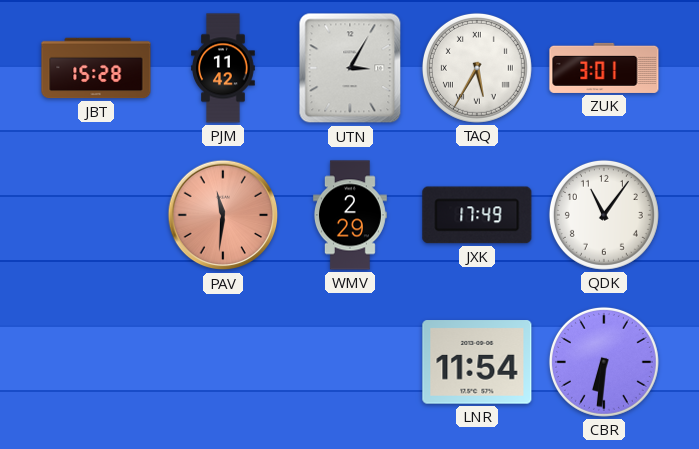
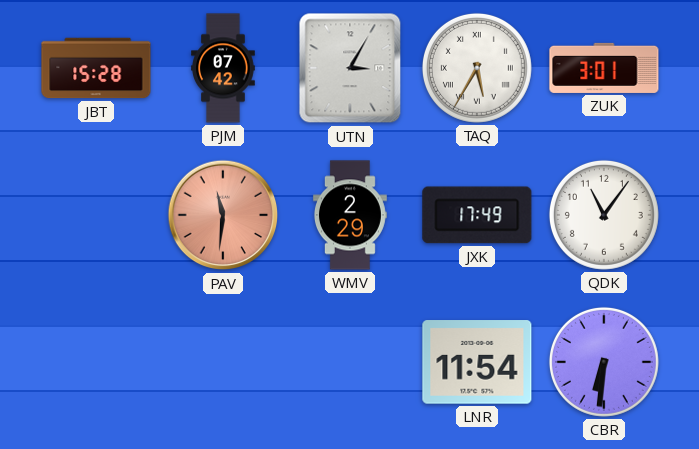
PJM: 11:42 -> 07:42 (223, 68)
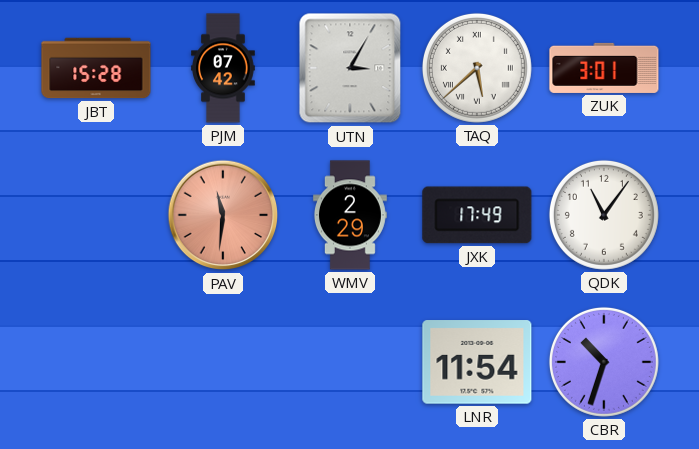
TAQ: 5:35 -> 5:38 (477, 68)
CBR: 6:31 -> 10:33 (604, 362)
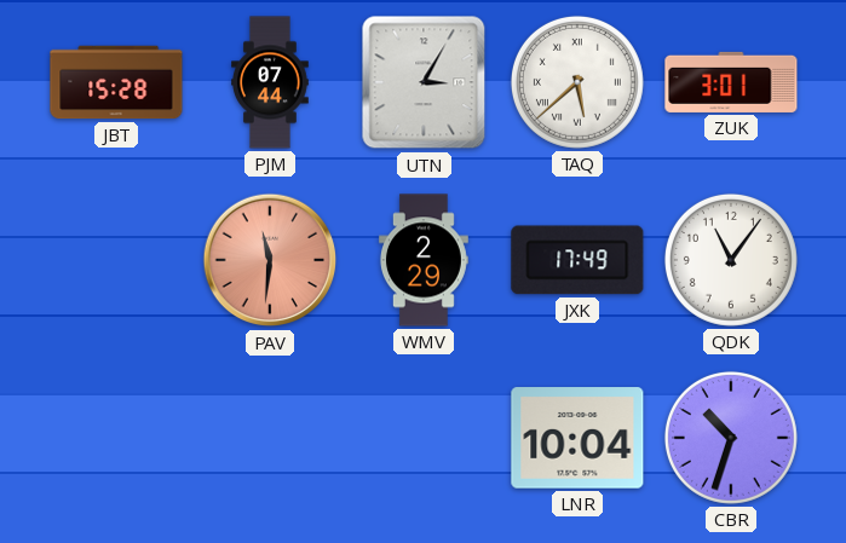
PJM: 07:42 -> 07:44 (270, 82)
LNR: 11:54 -> 10:04 (577, 438)
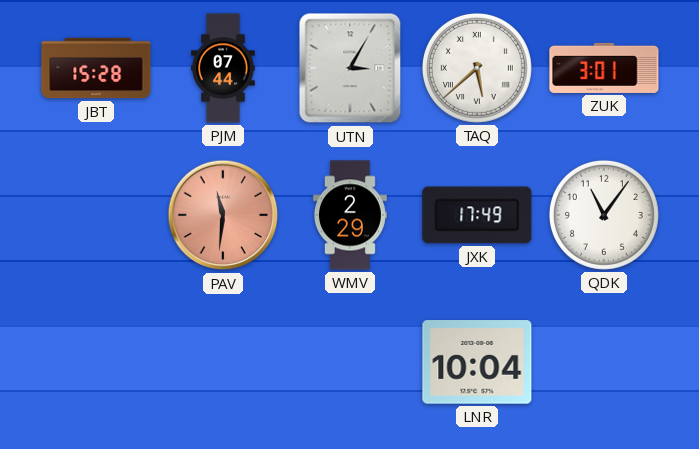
CBR: 10:33 -> none (731, 438)
